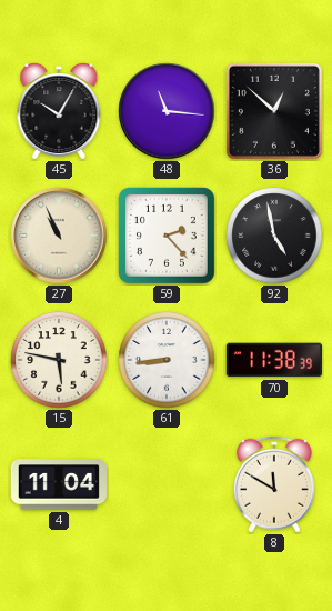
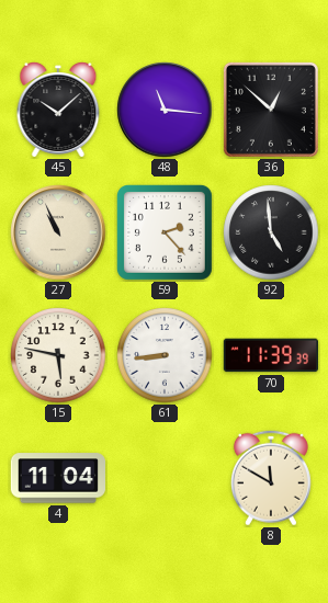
45: 10:05 -> 10:08 (58, 111)
92: 4:58 -> 4:59 (271, 232)
70: 11:38 -> 11:39 (270, 355)
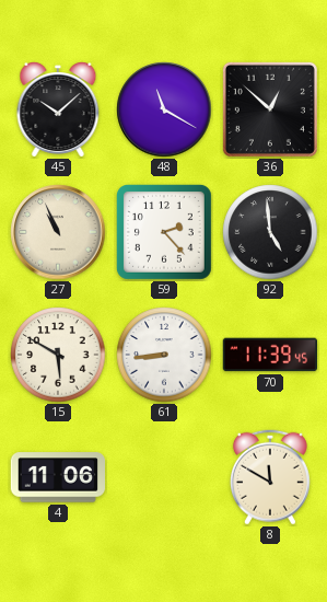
48: 11:16 -> 11:20 (164, 109)
15: 5:47 -> 5:50 (58, 355)
70: 11:39:39 -> 11:39:45 (269, 355)
4: 11:04 -> 11:06 (57, 477)
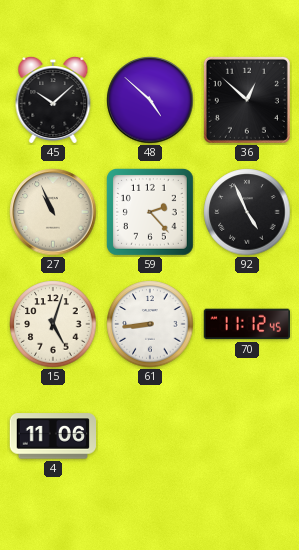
48: 11:20 -> 4:52 (150, 100)
92: 4:59 -> 4:56 (247, 212)
15: 5:50 -> 5:03 (53, 324)
70: 11:39 -> 11:12 (246, 324)
8: 11:50 -> none (270, 477)
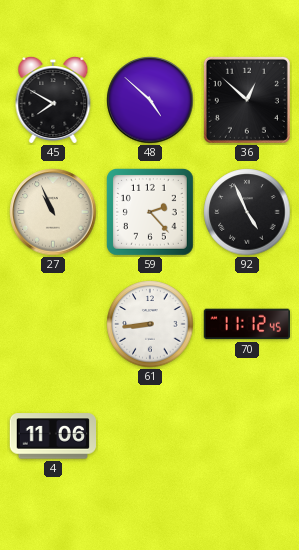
45: 10:08 -> 7:50 (53, 101)
15: 5:03 -> none (53, 324)
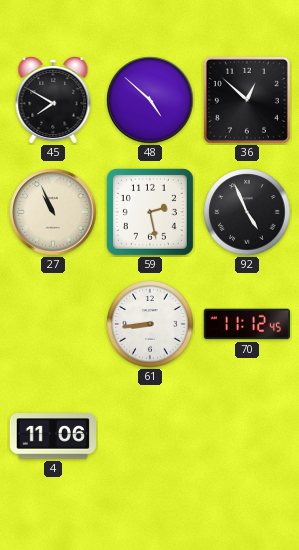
59: 2:23 -> 2:28 (150, 212)
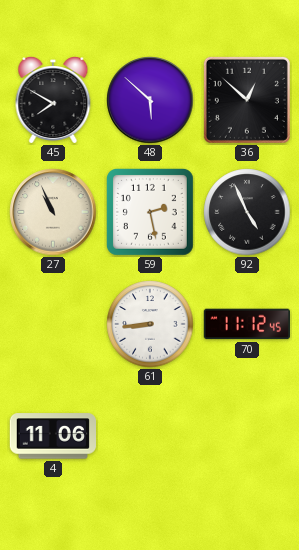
48: 4:52 -> 5:52 (150, 100)
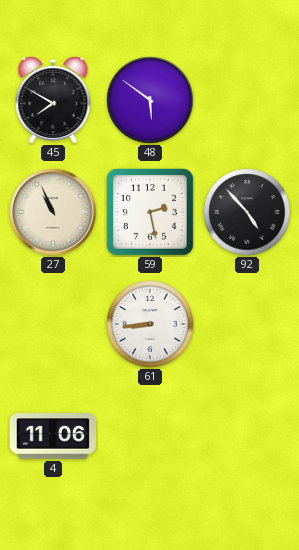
48: 5:52 -> 5:51 (150, 100)
36: 12:52 -> none (247, 100)
92: 4:56 -> 4:53 (247, 212)
70: 11:12 -> none (246, 324)
